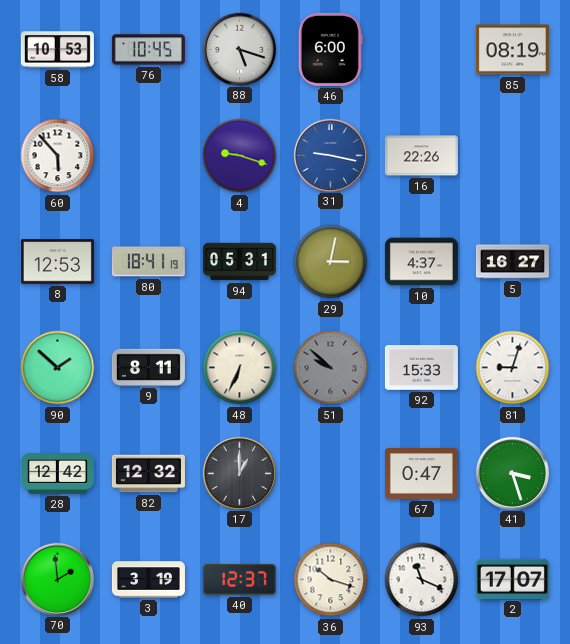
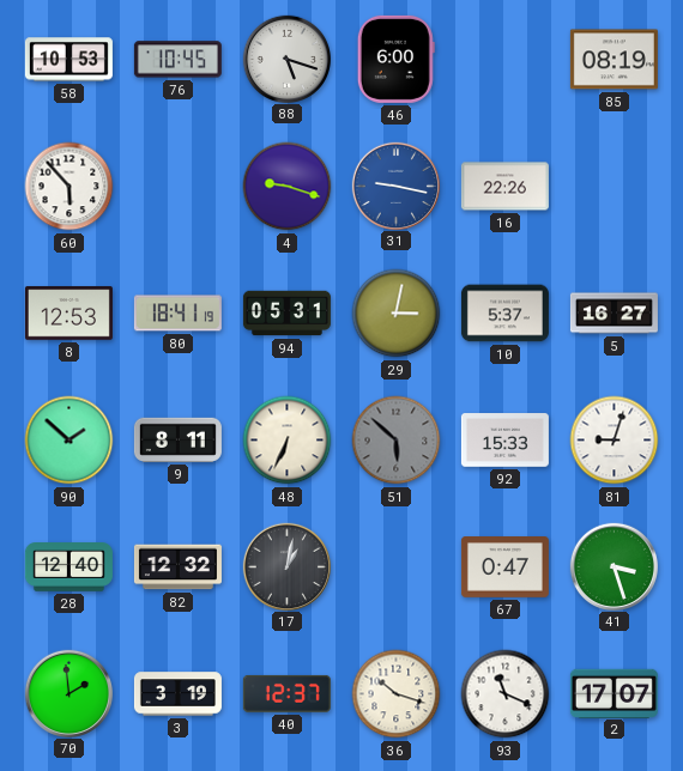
10: 4:37 -> 5:37 (504, 314)
51: 9:52 -> 5:52 (397, 441)
28: 12:42 -> 12:40 (68, 567)
17: 1:00 -> 1:02 (286, 566)
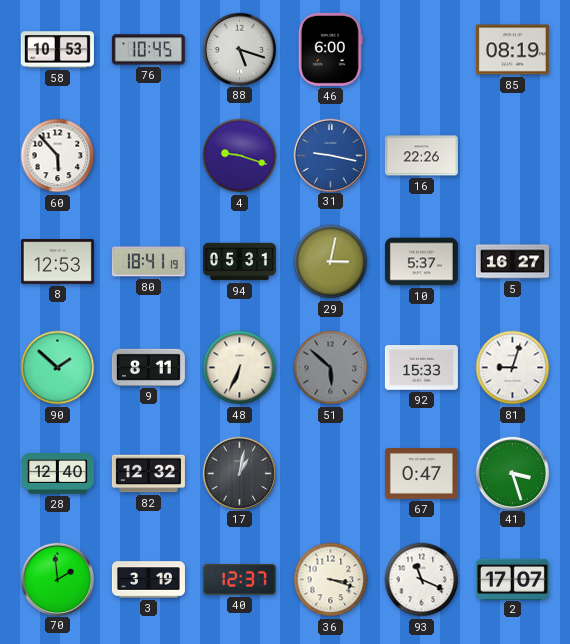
36: 10:18 -> 3:18 (331, 580)
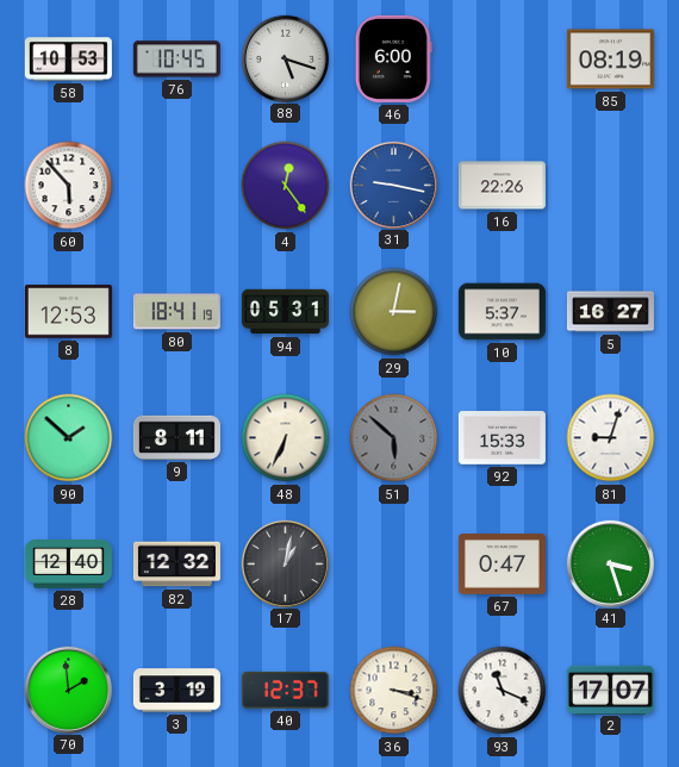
4: 9:18 -> 12:24 (286, 186)
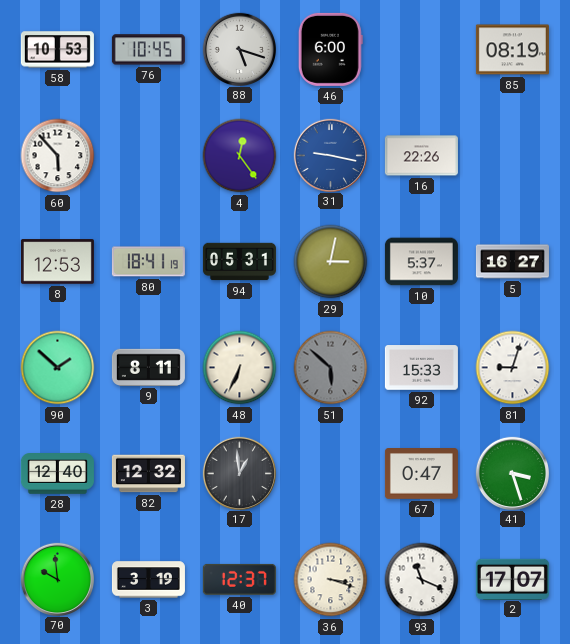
17: 1:02 -> 12:59 (239, 473)
70: 1:59 -> 9:59 (57, 579)
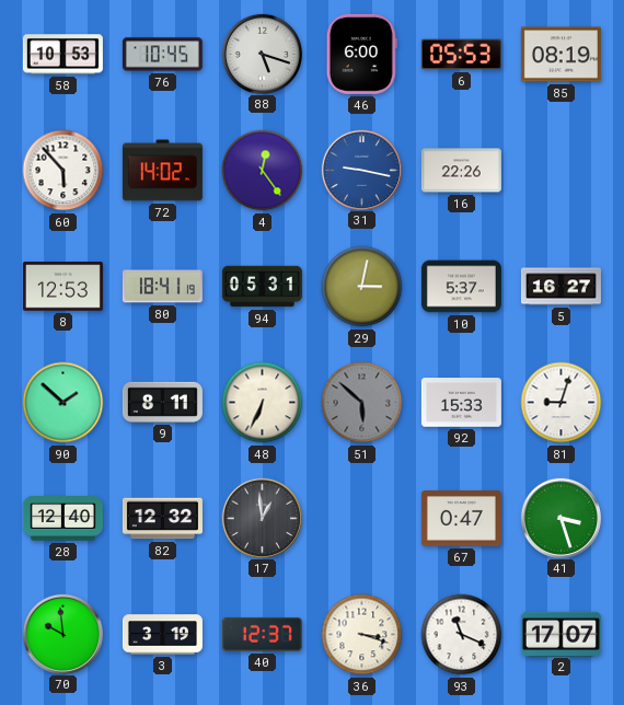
6: none -> 05:53 (461, 55)
72: none -> 14:02 (162, 171)
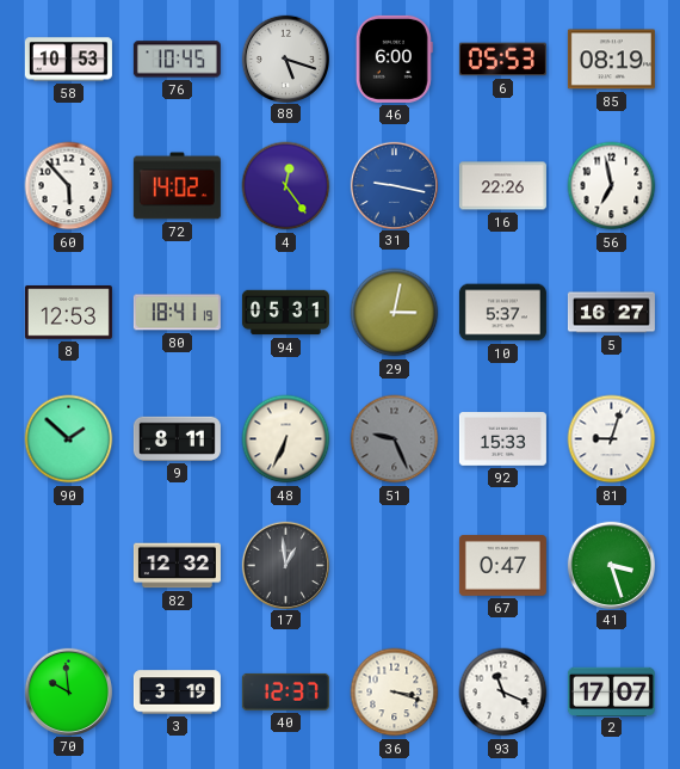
56: none -> 6:58 (612, 186)
51: 5:52 -> 9:26 (395, 439)
28: 12:40 -> none (62, 519)
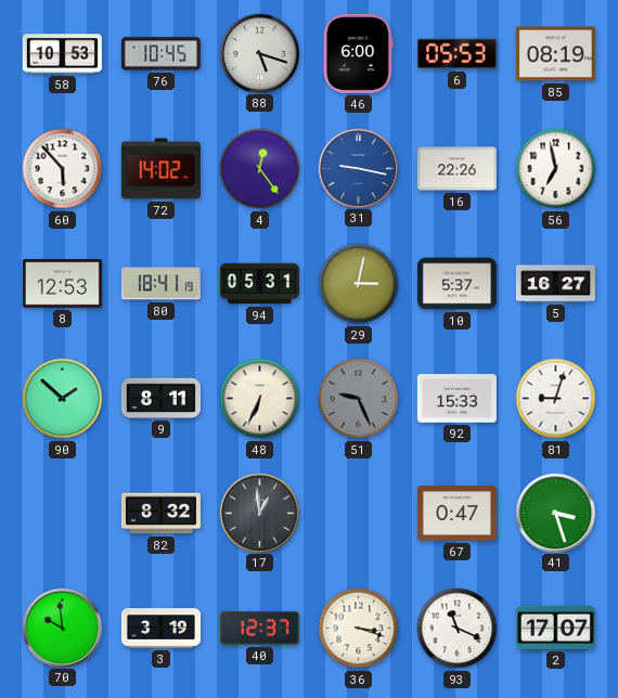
82: 12:32 -> 8:32 (160, 514)
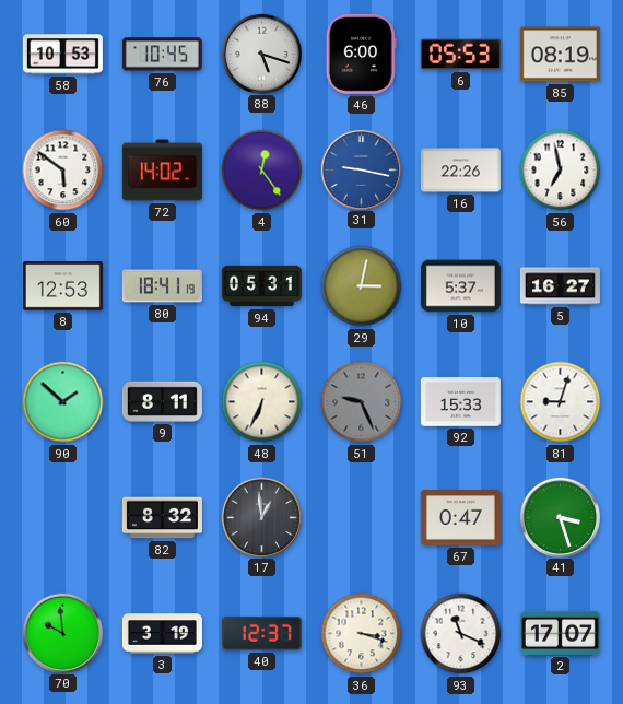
60: 5:53 -> 5:51 (63, 171)
